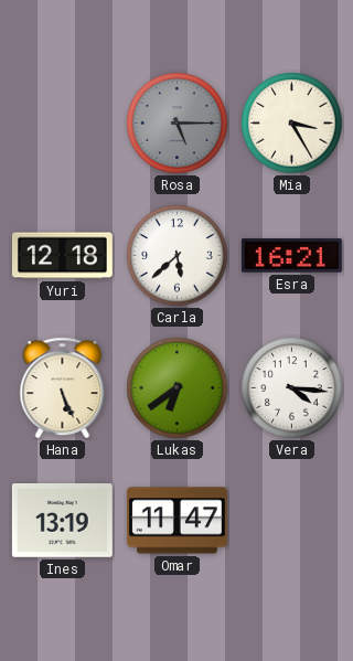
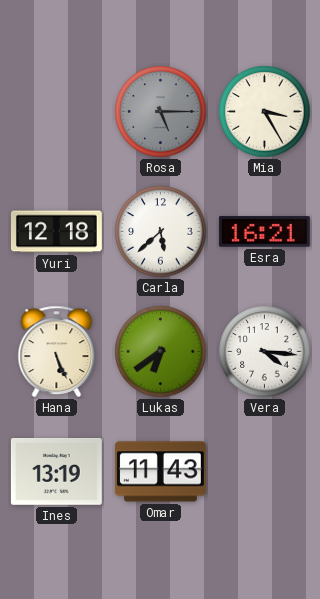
Omar: 11:47 -> 11:43 (160, 472)
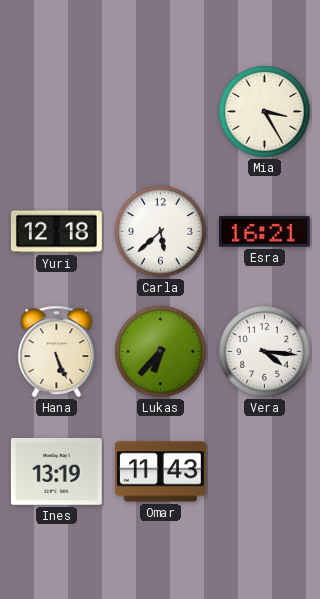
Rosa: 5:15 -> none (161, 112)
Lukas: 6:39 -> 6:37 (161, 352)
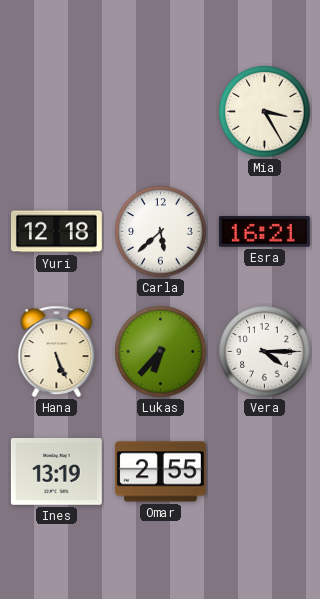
Vera: 4:16 -> 4:15 (265, 352)
Omar: 11:43 -> 2:55 (160, 472)
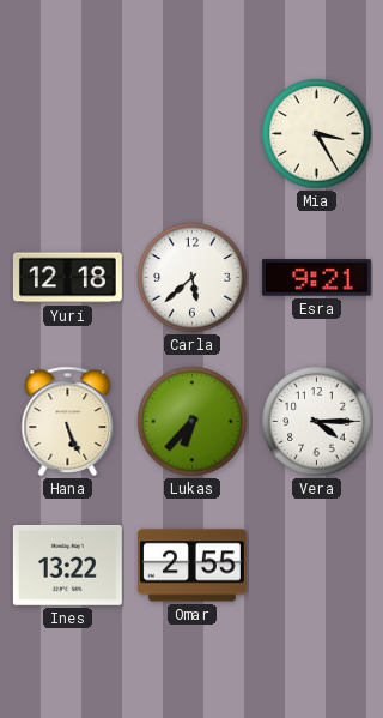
Esra: 16:21 -> 9:21 (316, 278)
Ines: 13:19 -> 13:22 (67, 566)
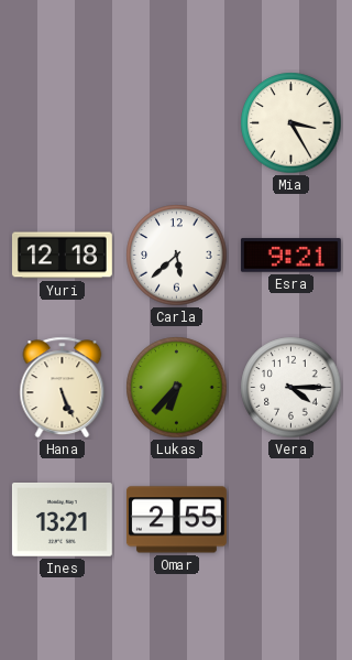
Ines: 13:22 -> 13:21 (62, 520)
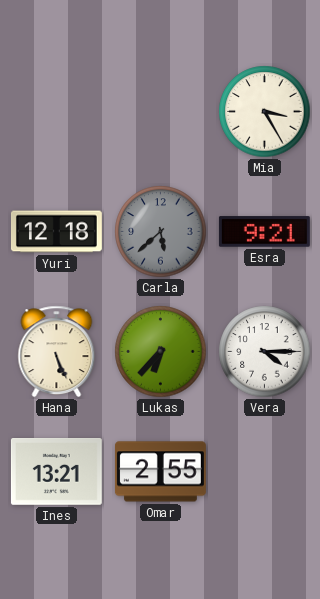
Carla dial: white -> grey (161, 232)
